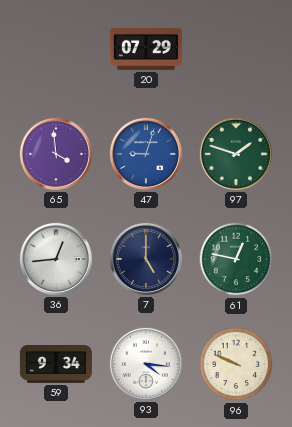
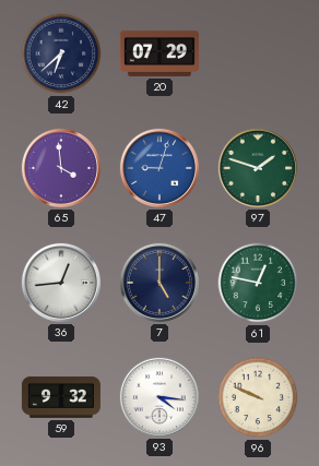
42: none -> 6:38 (61, 53)
59: 9:34 -> 9:32 (61, 397)
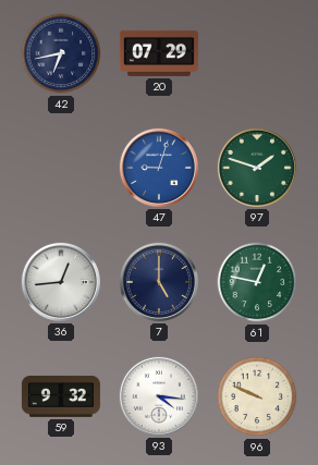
42: 6:38 -> 6:43 (61, 53)
65: 3:59 -> none (61, 168)
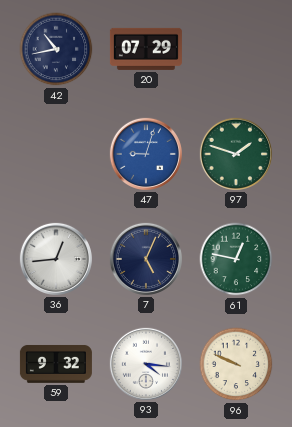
42: 6:43 -> 10:43 (56, 49)
7: 5:00 -> 5:04 (146, 259)
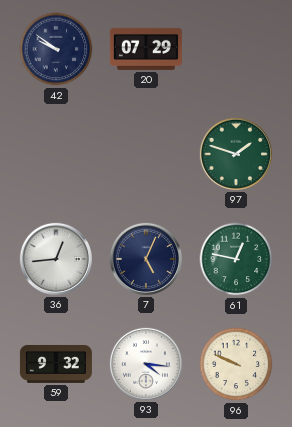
42: 10:43 -> 9:51 (56, 49)
47: 9:03 -> none (146, 154)
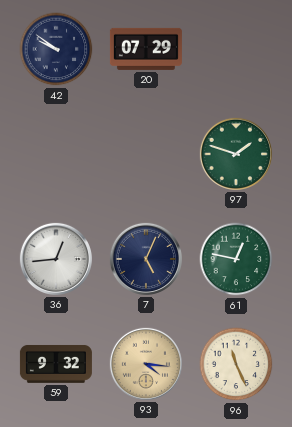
93 dial: white -> champagne (146, 364)
96: 9:49 -> 11:26 (236, 364)
